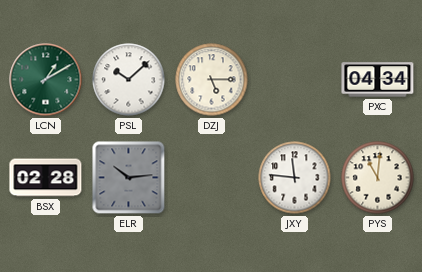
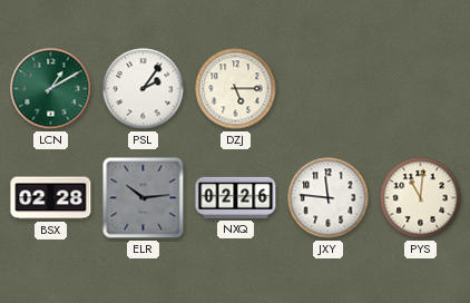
PSL: 10:08 -> 2:06 (144, 89)
PXC: 04:34 -> none (378, 80)
NXQ: none -> 02:26 (236, 197)
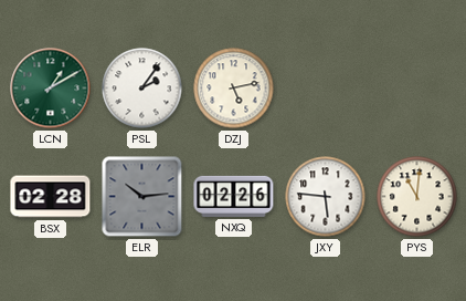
DZJ: 5:15 -> 5:13 (234, 89)
JXY: 11:46 -> 5:46 (326, 197)
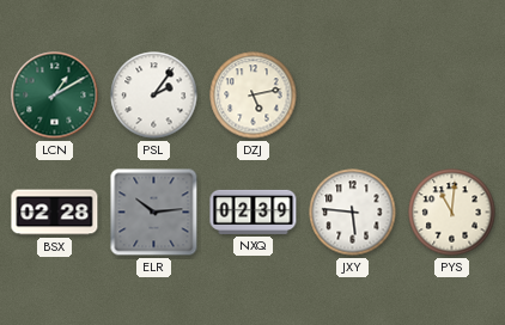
NXQ: 02:26 -> 02:39 (254, 211)
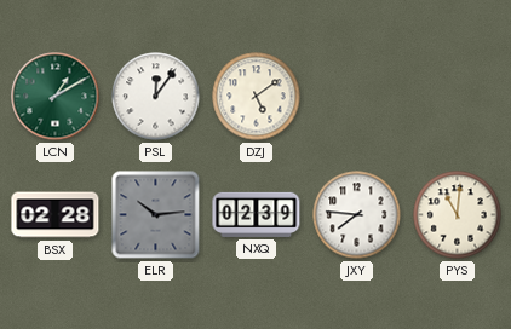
PSL: 2:06 -> 12:06 (156, 97)
DZJ: 5:13 -> 5:09 (257, 97)
JXY: 5:46 -> 7:46 (357, 215)
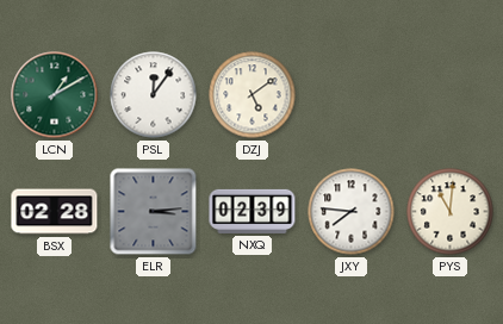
ELR: 10:14 -> 3:14 (154, 212)
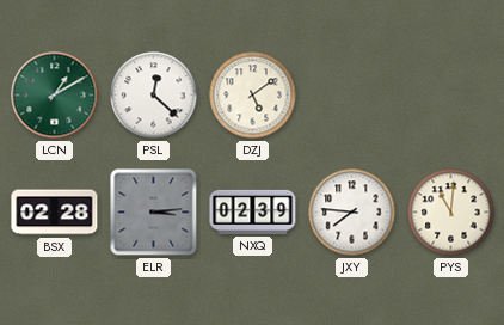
PSL: 12:06 -> 12:22 (154, 96)
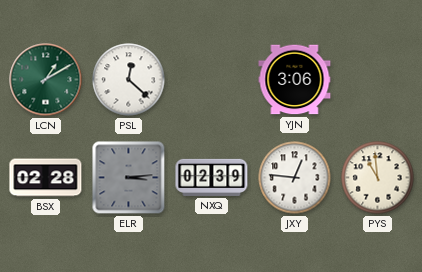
DZJ: 5:09 -> none (253, 96)
YJN: none -> 3:06 (295, 80)
JXY: 7:46 -> 12:46 (295, 178)
PYS: 11:01 -> 10:59 (378, 178)
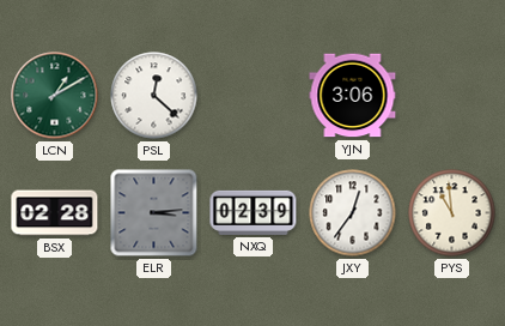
JXY: 12:46 -> 12:36 (353, 213)
